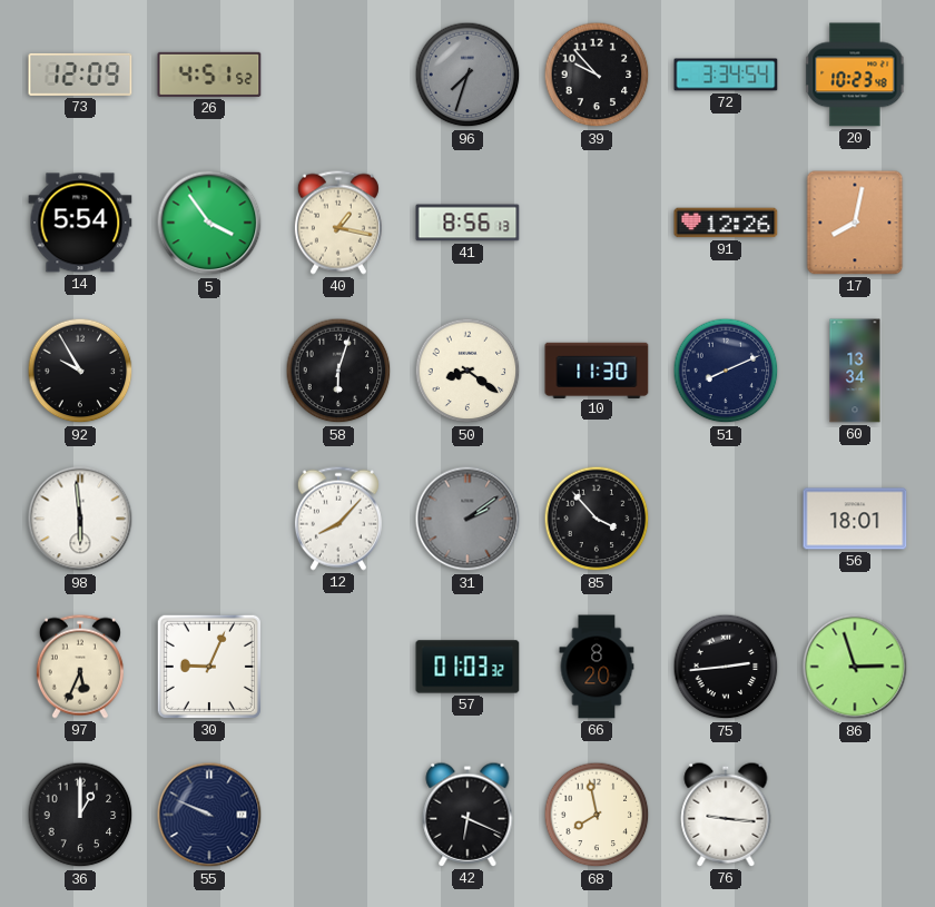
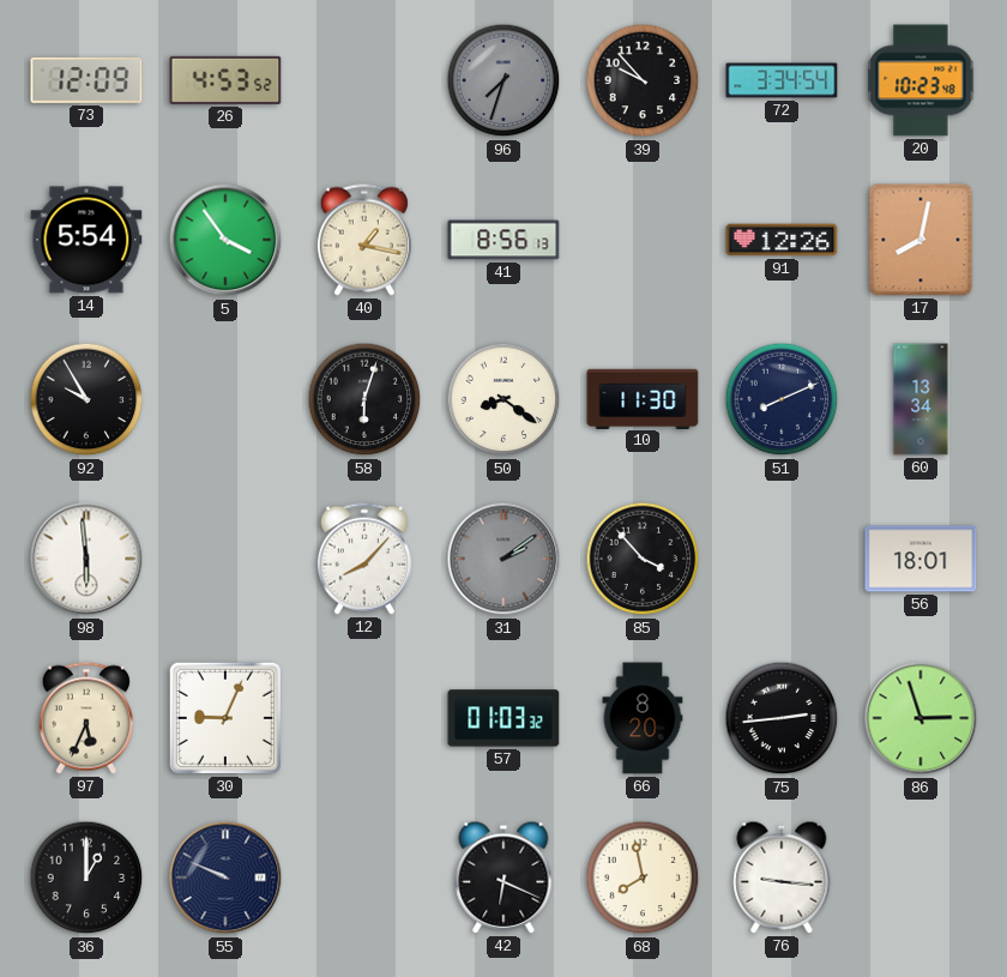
26: 4:51 -> 4:53 (225, 80)
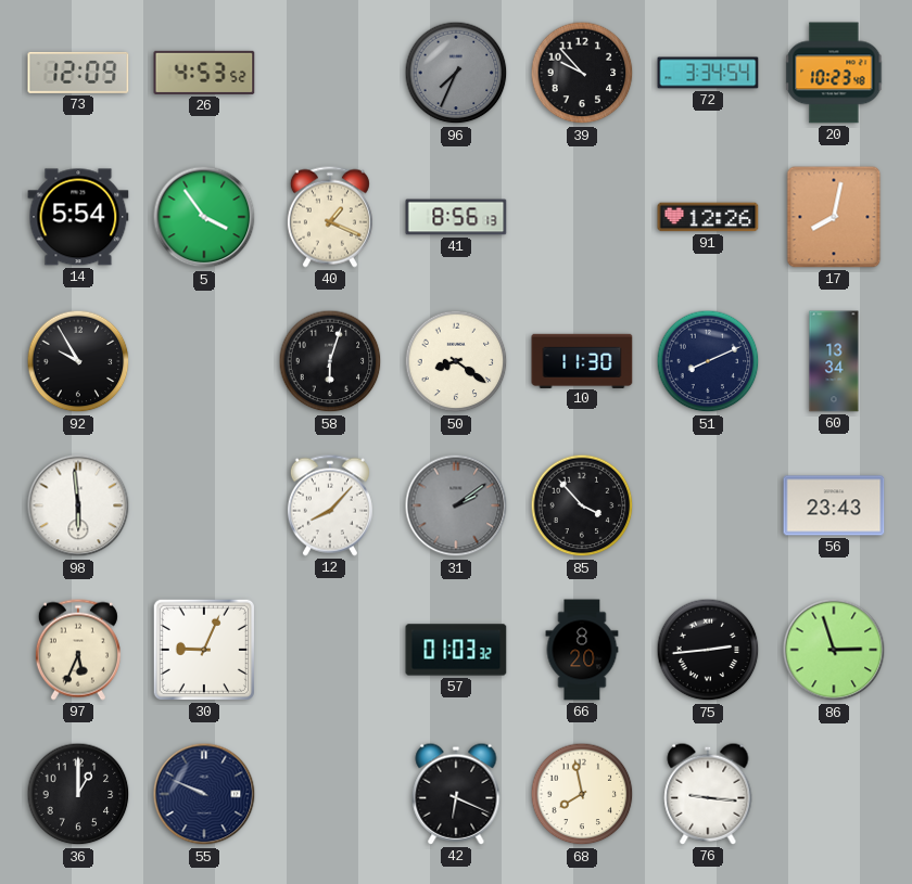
96: 7:33 -> 7:34 (456, 73)
40: 1:17 -> 1:19 (330, 217)
56: 18:01 -> 23:43 (834, 505)
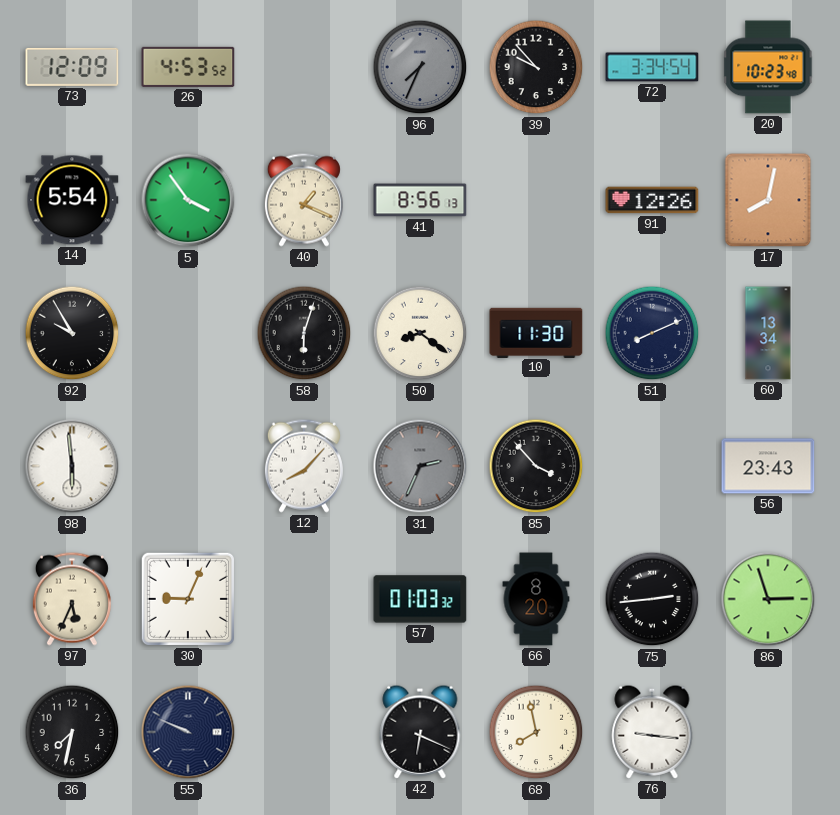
31: 2:09 -> 2:34 (420, 466)
36: 1:00 -> 7:32 (72, 732)
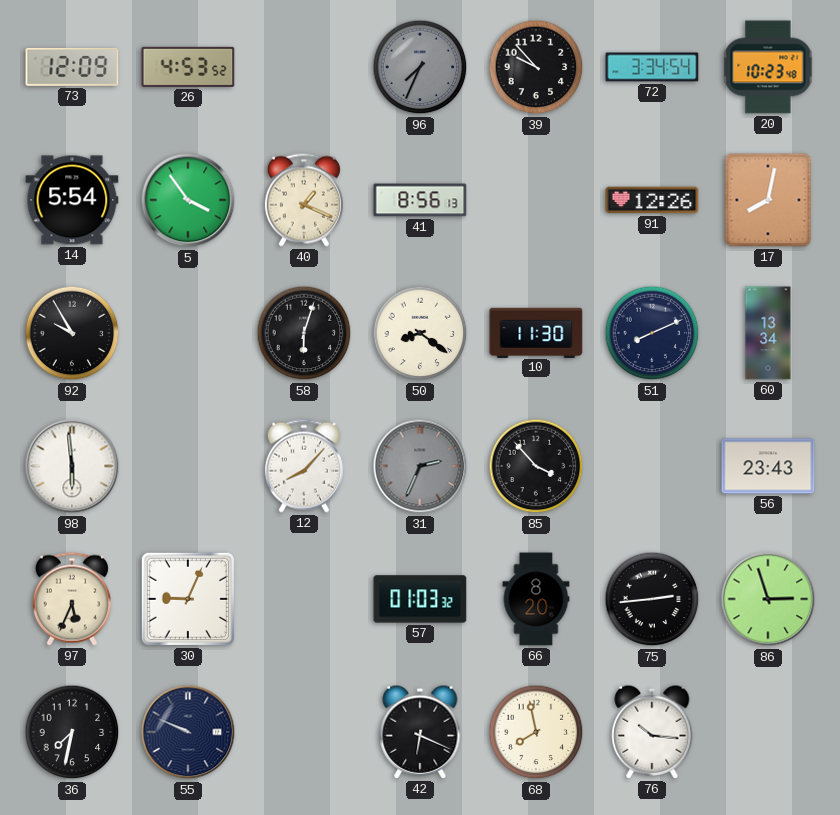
76: 9:16 -> 10:16 (652, 732)
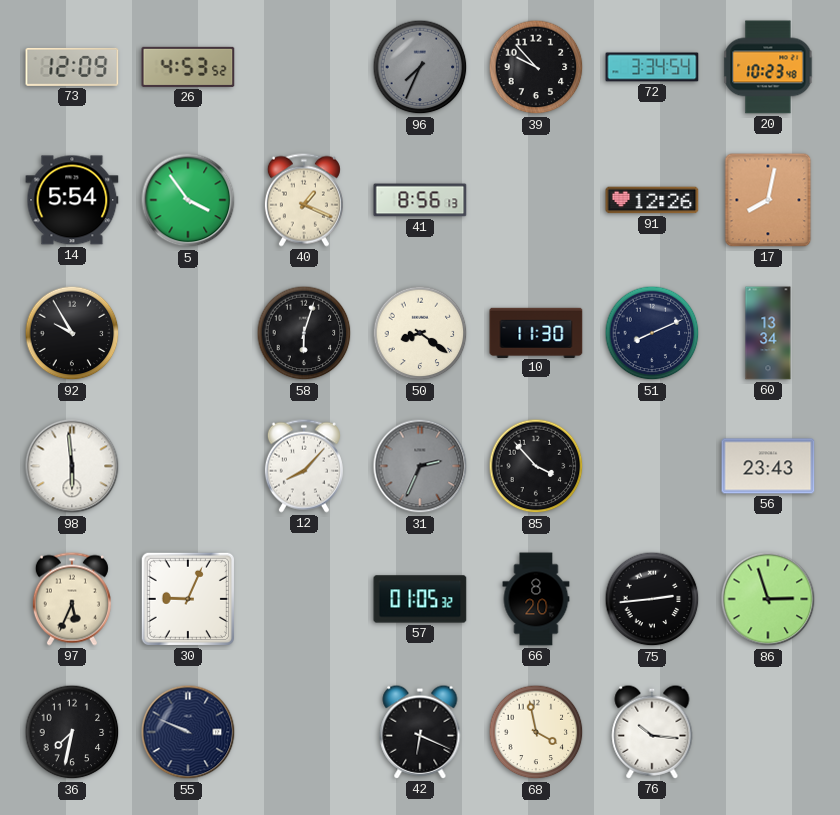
57: 01:03 -> 01:05 (420, 599)
68: 7:58 -> 3:58 (536, 732)
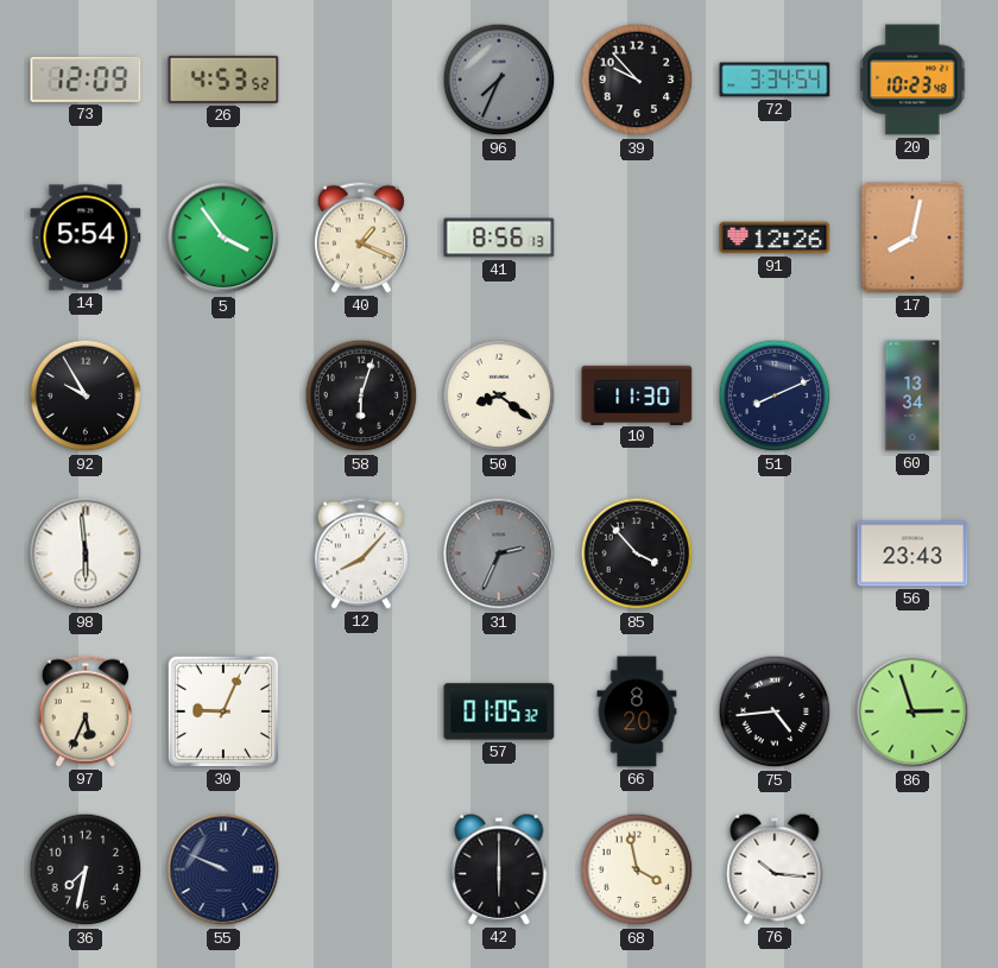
75: 2:44 -> 4:44 (775, 711)
42: 6:19 -> 6:00 (499, 869)
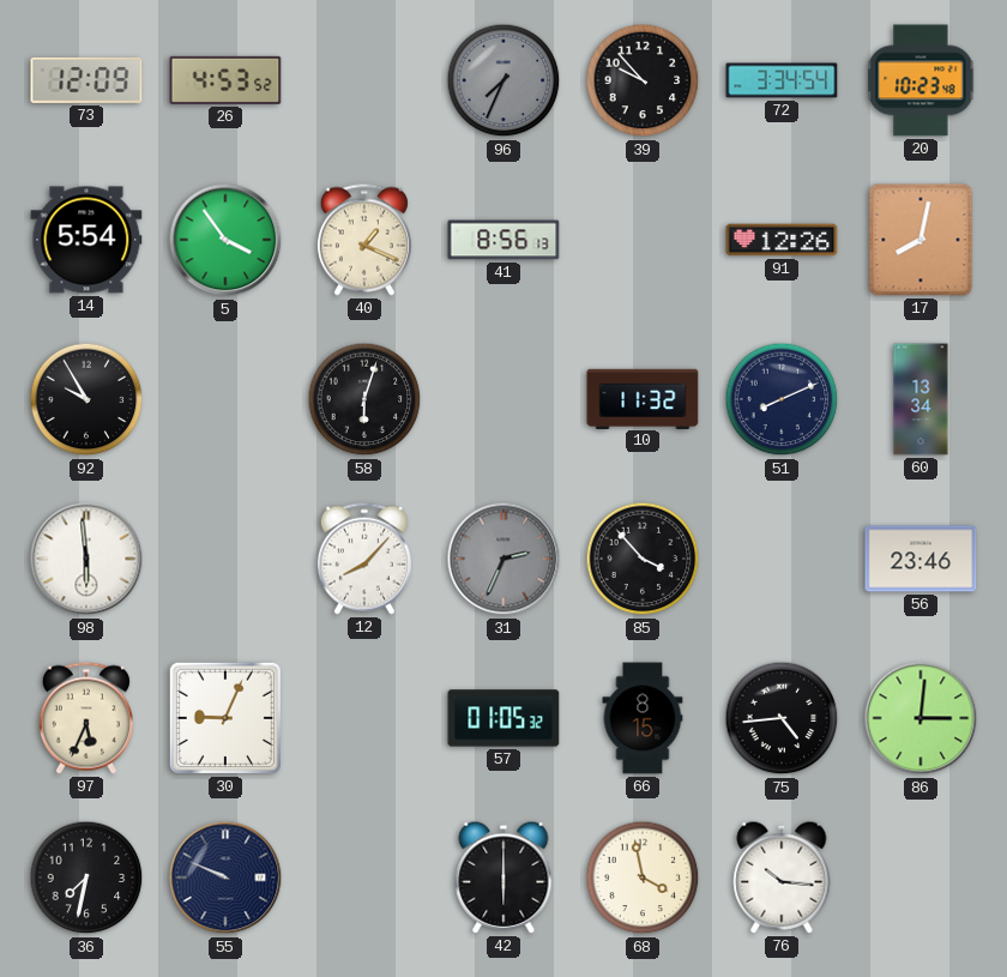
50: 8:21 -> none (499, 396)
10: 11:30 -> 11:32 (643, 398)
56: 23:43 -> 23:46 (921, 559)
66: 8:20 -> 8:15 (643, 718)
86: 2:57 -> 3:01 (921, 718)
